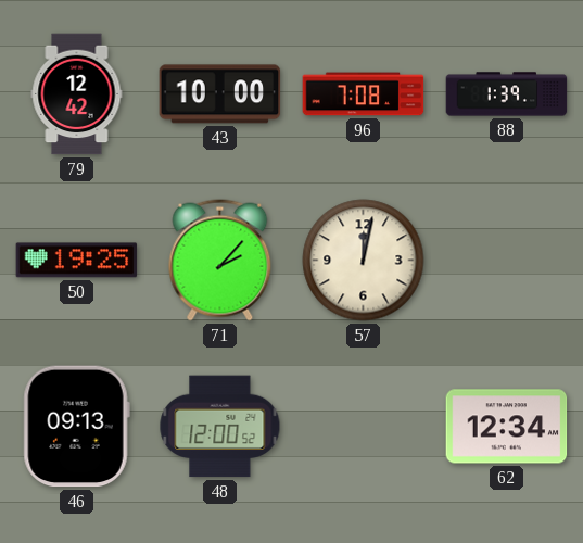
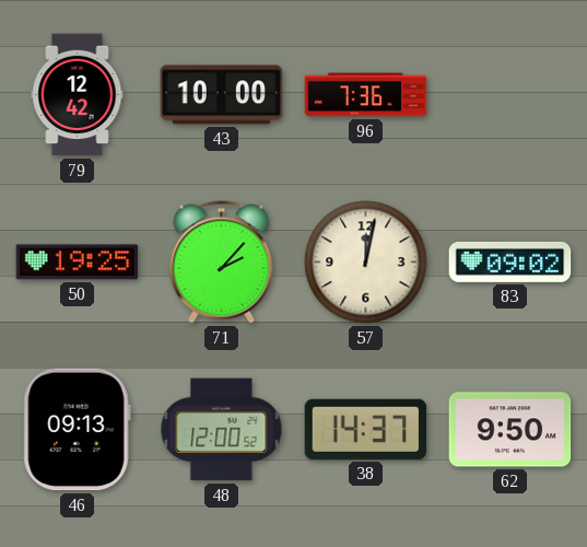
96: 7:08 -> 7:36 (366, 95)
88: 1:39 -> none (507, 94)
83: none -> 09:02 (510, 261)
38: none -> 14:37 (366, 429)
62: 12:34 -> 9:50 (510, 430)
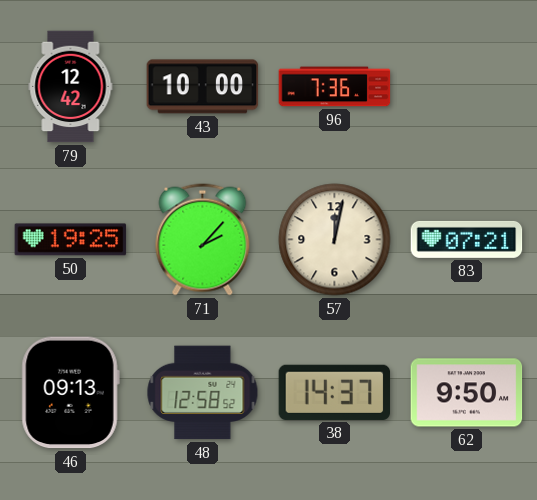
83: 09:02 -> 07:21 (467, 239)
48: 12:00 -> 12:58 (203, 393)
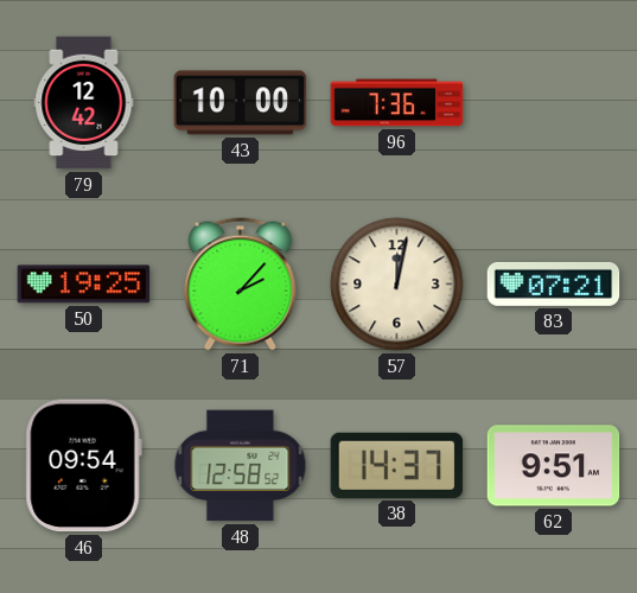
46: 09:13 -> 09:54 (83, 466)
62: 9:50 -> 9:51 (554, 466)
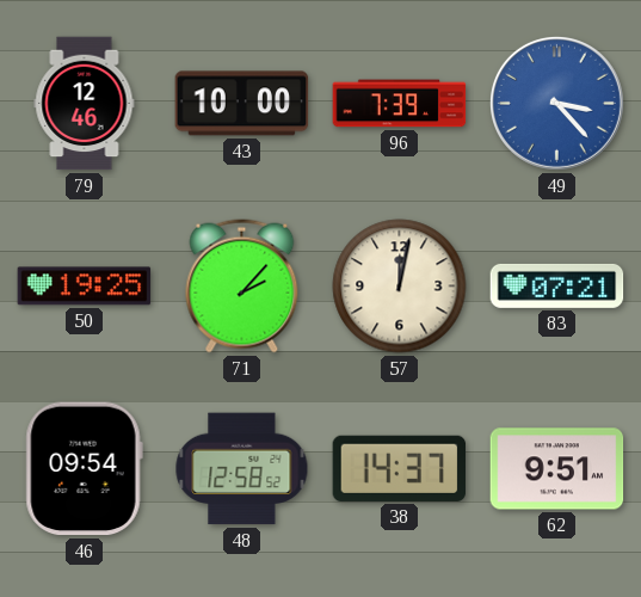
79: 12:42 -> 12:46 (85, 104)
96: 7:36 -> 7:39 (400, 104)
49: none -> 3:23 (556, 103)
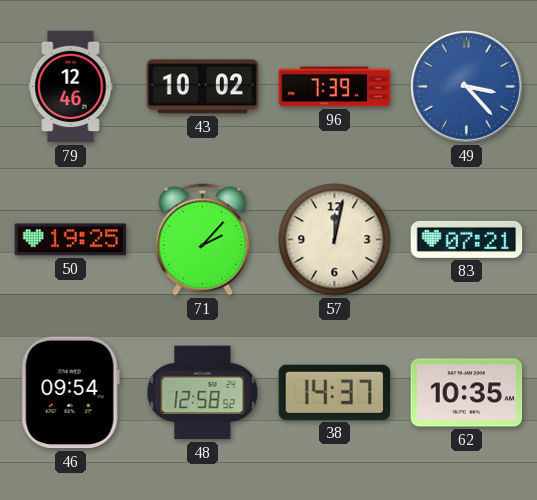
43: 10:00 -> 10:02 (203, 87)
62: 9:51 -> 10:35 (467, 393)
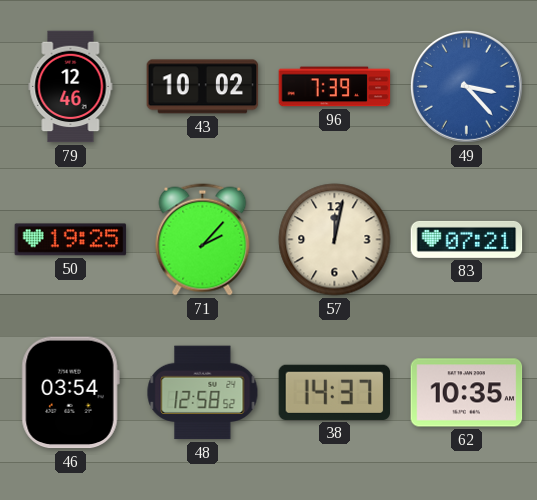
46: 09:54 -> 03:54 (70, 393)
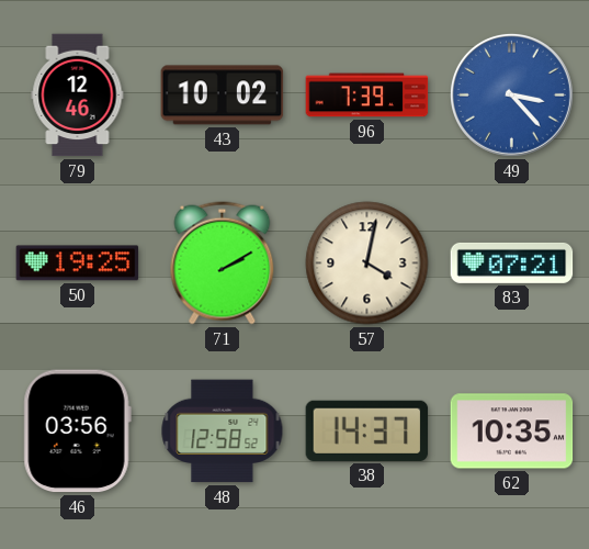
71: 2:07 -> 2:10 (223, 264)
57: 12:02 -> 4:02 (367, 264)
46: 03:54 -> 03:56 (77, 432)
